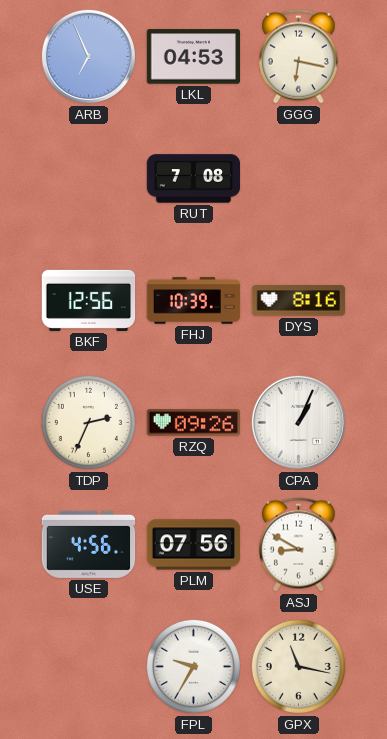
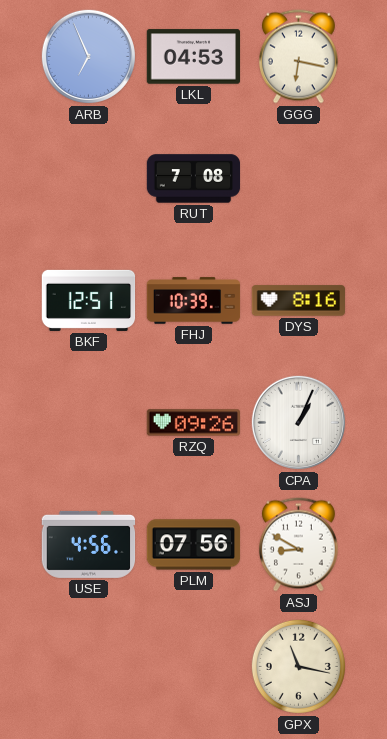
BKF: 12:56 -> 12:51 (89, 300)
TDP: 2:34 -> none (88, 422)
FPL: 9:35 -> none (193, 666)
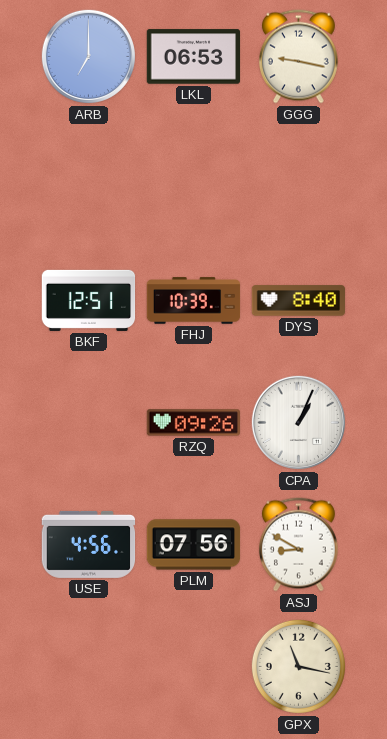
ARB: 6:56 -> 7:00 (88, 56)
LKL: 04:53 -> 06:53 (194, 57)
GGG: 6:17 -> 9:17 (298, 57)
RUT: 7:08 -> none (194, 179)
DYS: 8:16 -> 8:40 (299, 301)
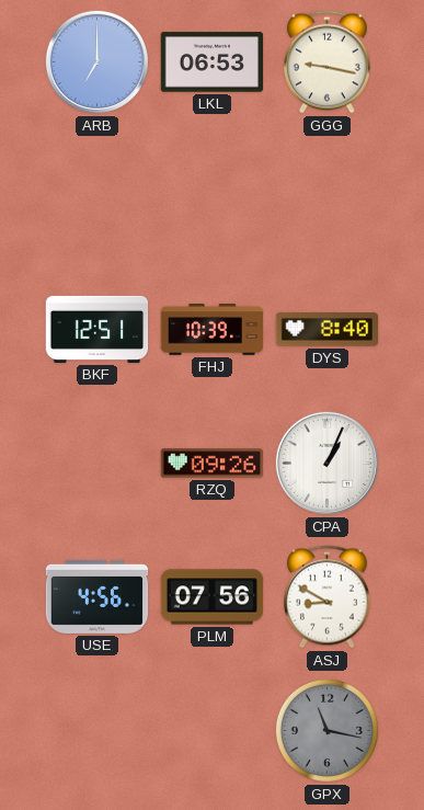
GPX dial: cream -> grey (326, 730)
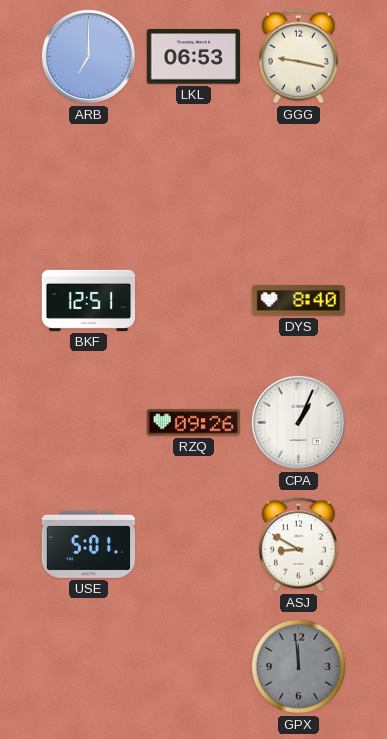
FHJ: 10:39 -> none (213, 330)
USE: 4:56 -> 5:01 (89, 544)
PLM: 07:56 -> none (213, 597)
GPX: 11:17 -> 11:59 (298, 666)
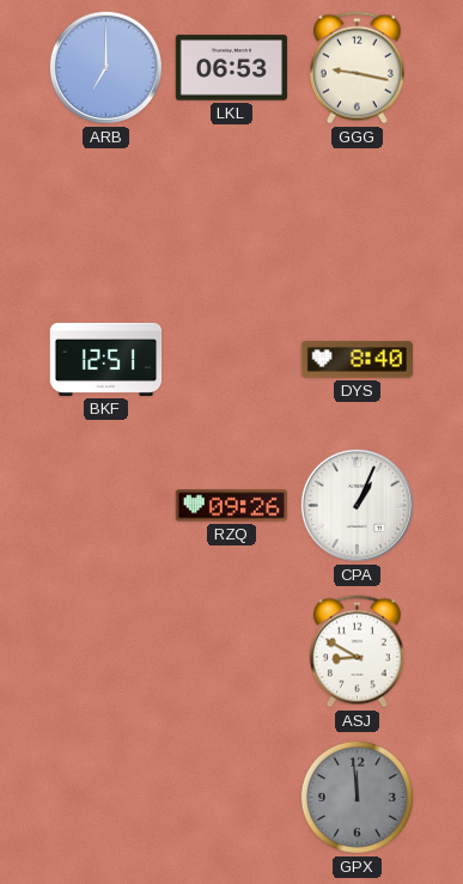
USE: 5:01 -> none (89, 544)
